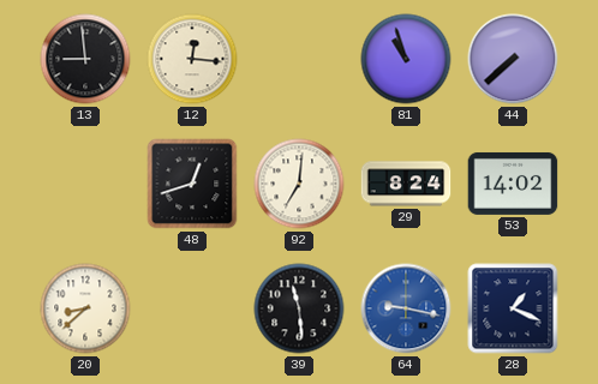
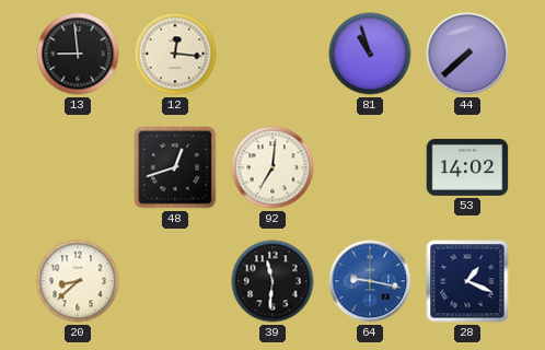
29: 8:24 -> none (406, 184)
39: 11:29 -> 11:31 (272, 281)
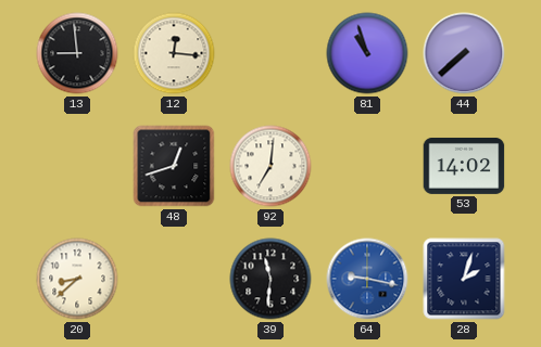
28: 1:19 -> 2:03 (464, 279)
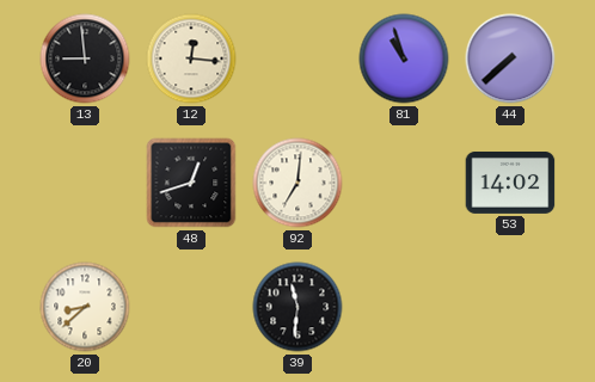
64: 9:17 -> none (367, 279)
28: 2:03 -> none (464, 279)
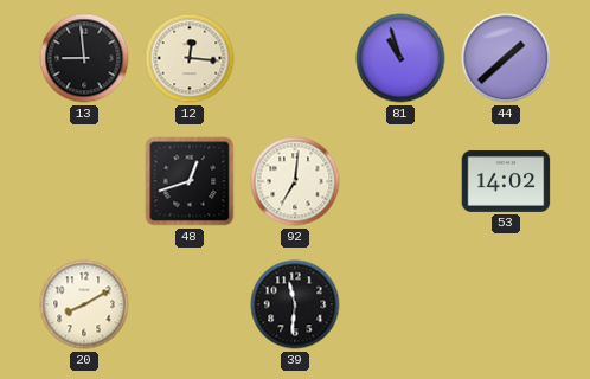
44: 7:38 -> 1:38 (506, 58)
20: 8:38 -> 8:10 (84, 304)
